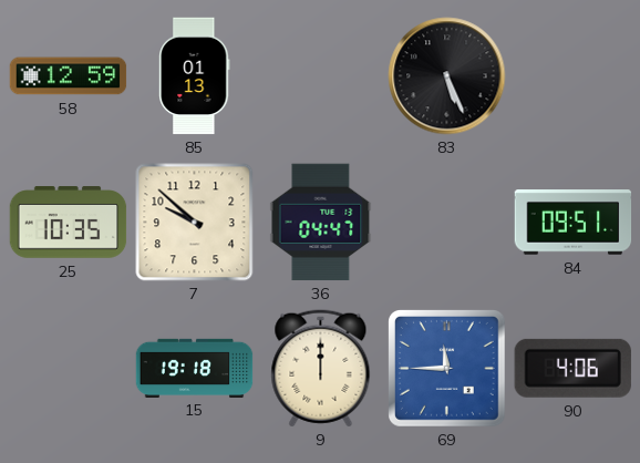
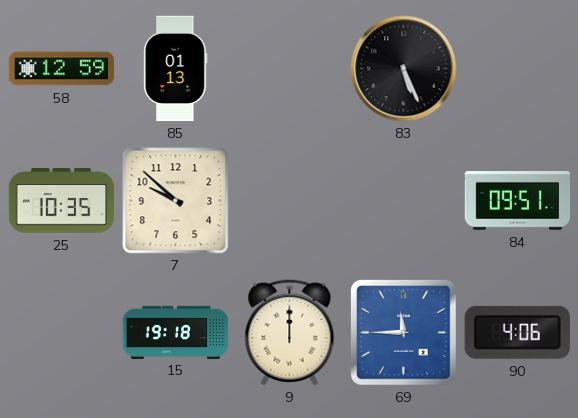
36: 04:47 -> none (321, 223)
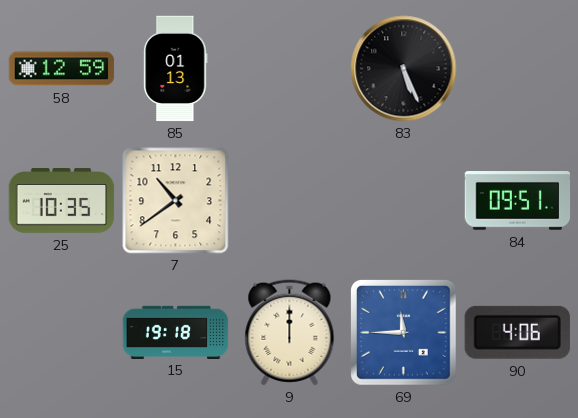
7: 9:52 -> 10:39 (176, 201)
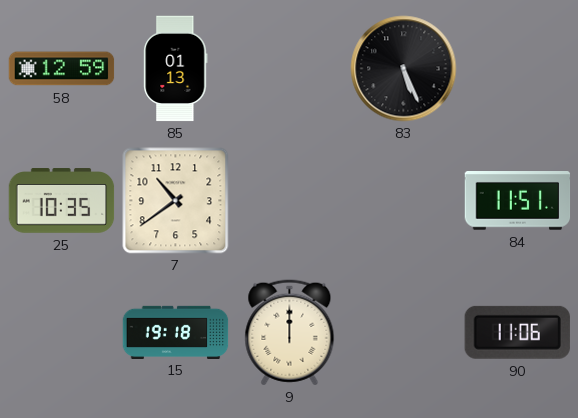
84: 09:51 -> 11:51 (518, 201)
69: 11:45 -> none (404, 333)
90: 4:06 -> 11:06 (517, 332)
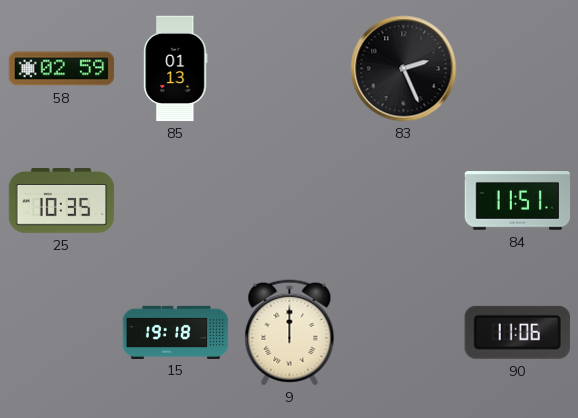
58: 12:59 -> 02:59 (62, 69)
83: 5:26 -> 2:26 (404, 69)
7: 10:39 -> none (176, 201)
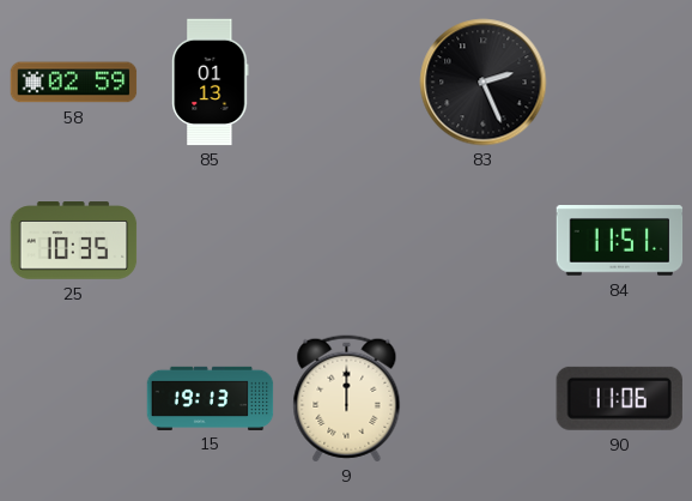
15: 19:18 -> 19:13 (211, 398)
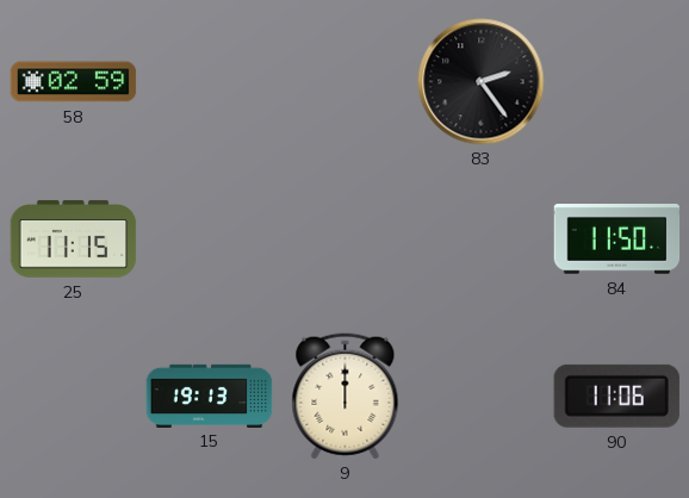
85: 01:13 -> none (211, 83)
83: 2:26 -> 2:24 (482, 82)
25: 10:35 -> 11:15 (74, 239)
84: 11:51 -> 11:50 (617, 239)
